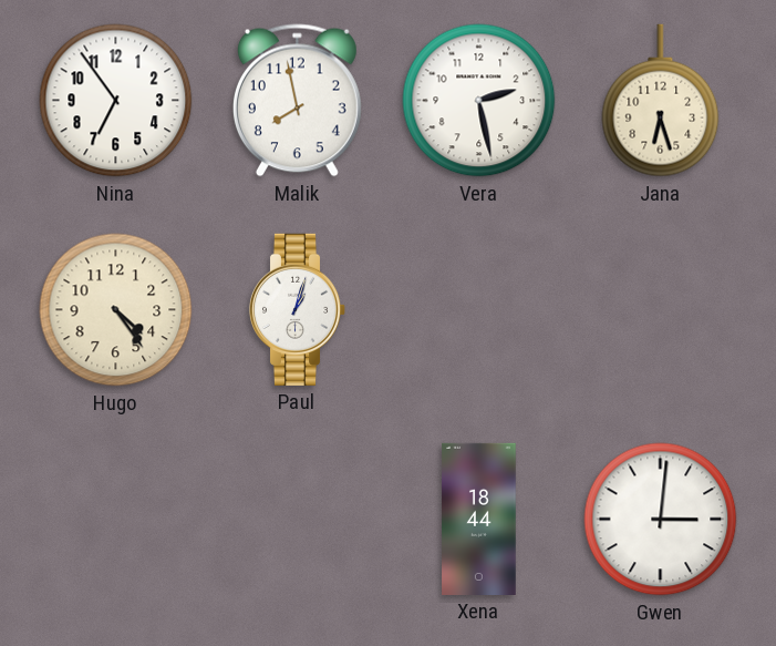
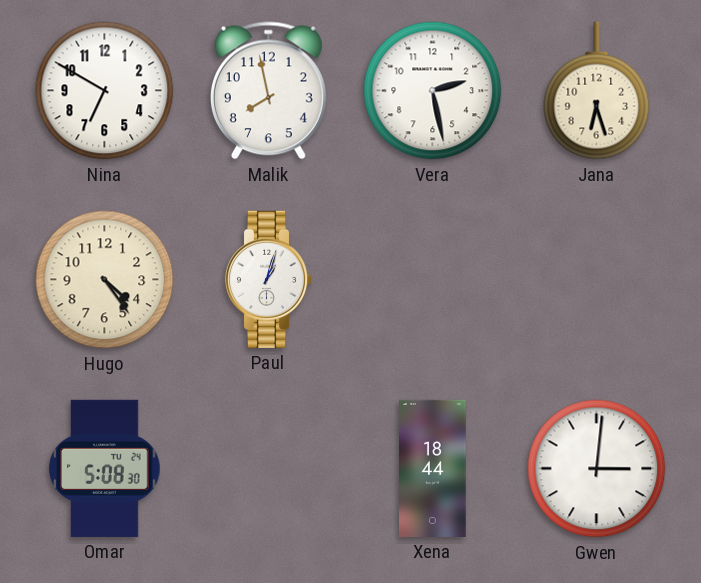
Nina: 6:54 -> 6:50 (105, 91)
Omar: none -> 5:08 (105, 468)
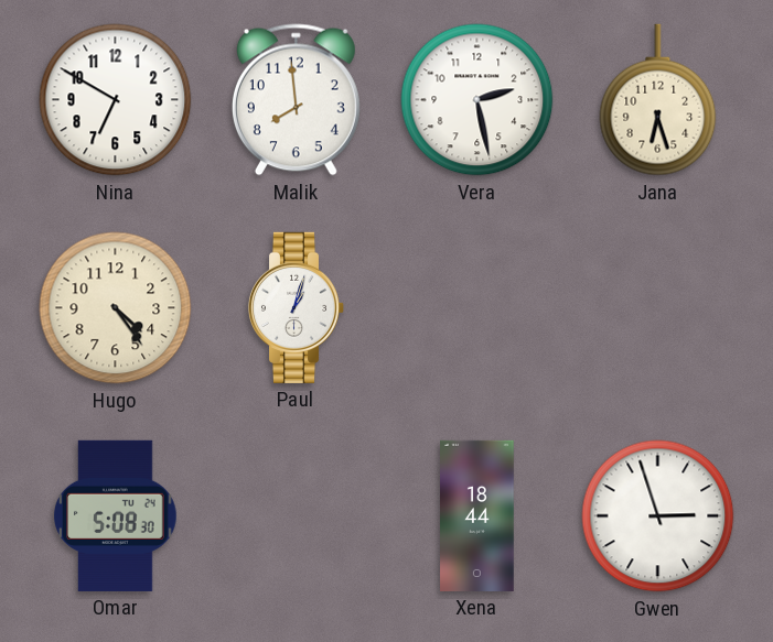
Malik: 7:58 -> 7:59 (296, 100)
Gwen: 3:01 -> 2:57 (658, 516)
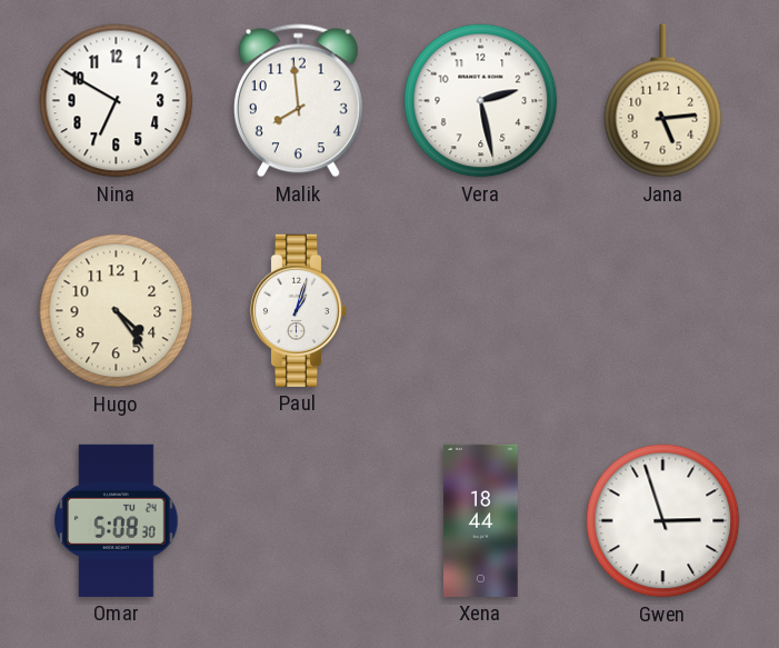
Jana: 6:27 -> 5:14 (663, 101)
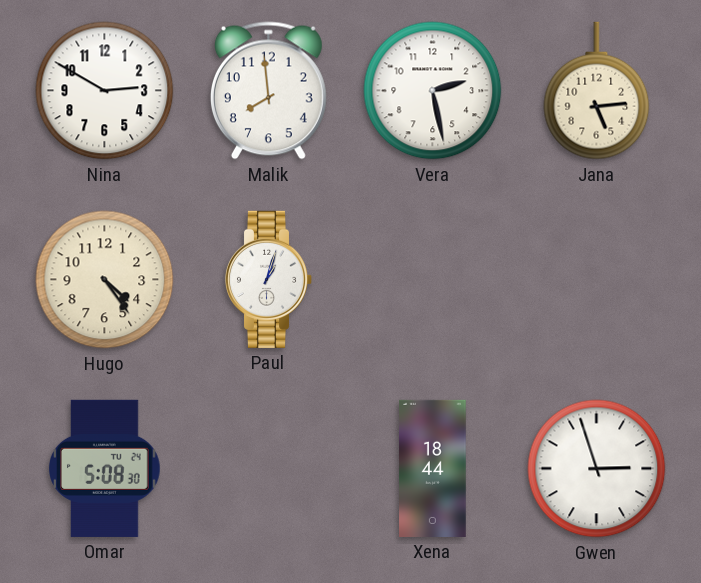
Nina: 6:50 -> 2:50 (105, 91)
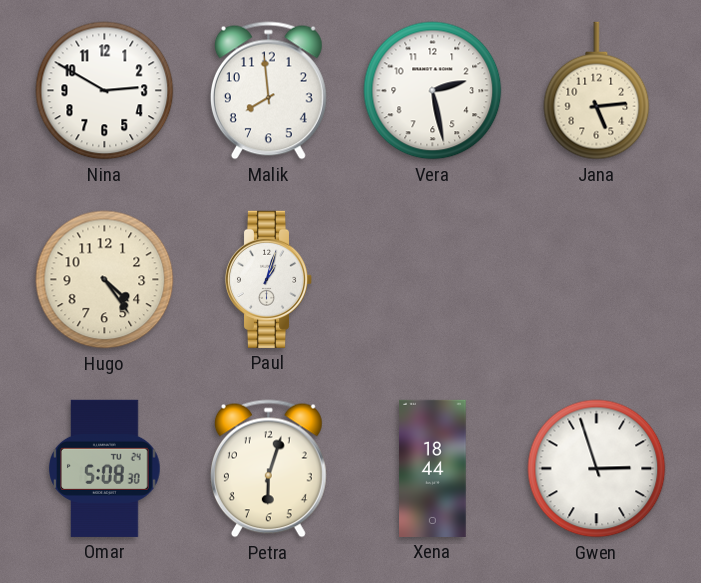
Petra: none -> 6:03 (268, 469)
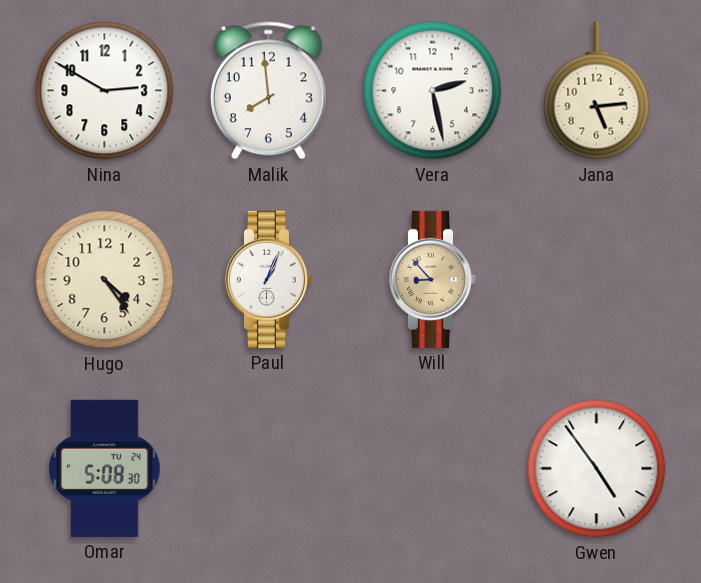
Paul: 1:03 -> 1:04 (269, 279)
Will: none -> 8:53 (433, 279)
Petra: 6:03 -> none (268, 469)
Xena: 18:44 -> none (433, 468)
Gwen: 2:57 -> 4:54 (597, 469)
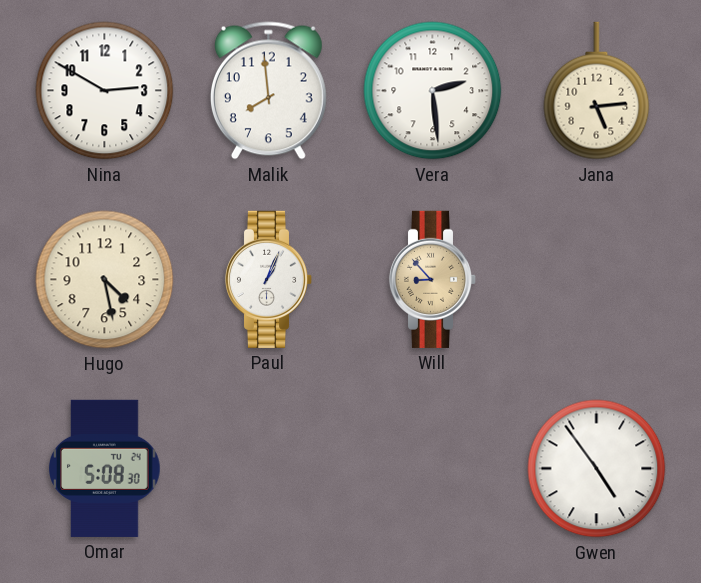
Vera: 2:28 -> 2:29 (433, 91)
Hugo: 4:24 -> 4:28 (105, 280)
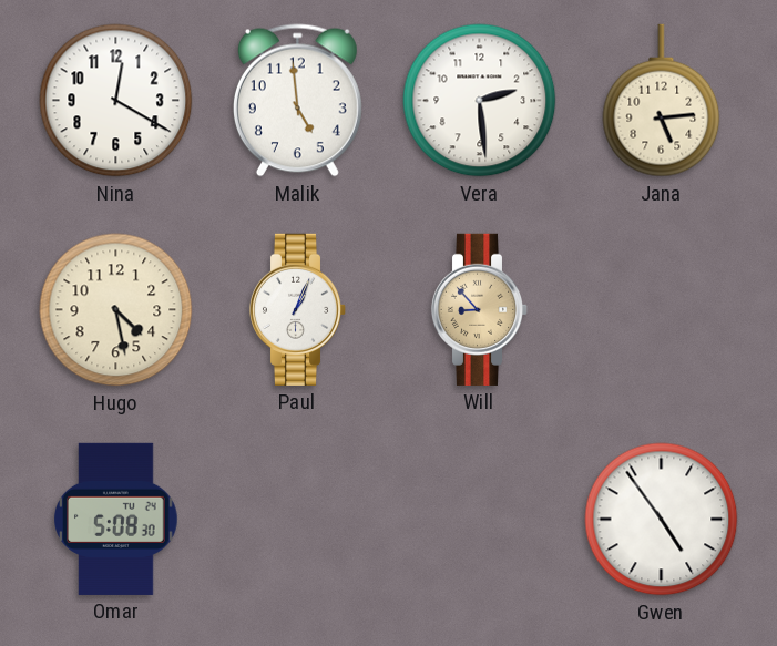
Nina: 2:50 -> 12:20 (116, 101)
Malik: 7:59 -> 4:59 (297, 101)
